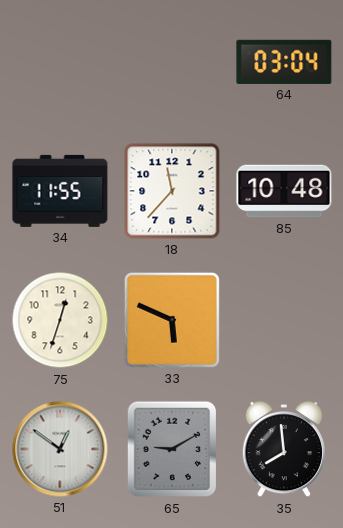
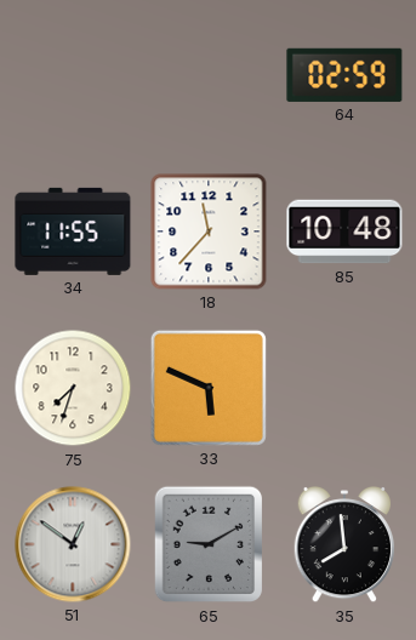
64: 03:04 -> 02:59 (344, 75)
75: 12:33 -> 7:33 (73, 388)
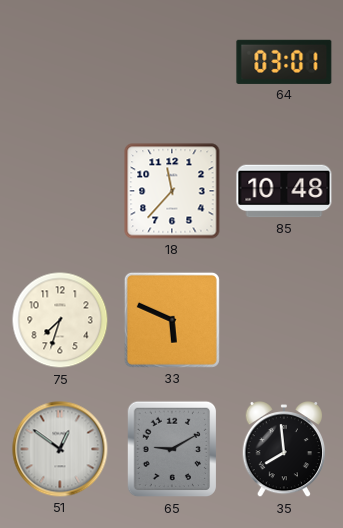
64: 02:59 -> 03:01 (284, 62)
34: 11:55 -> none (73, 232)
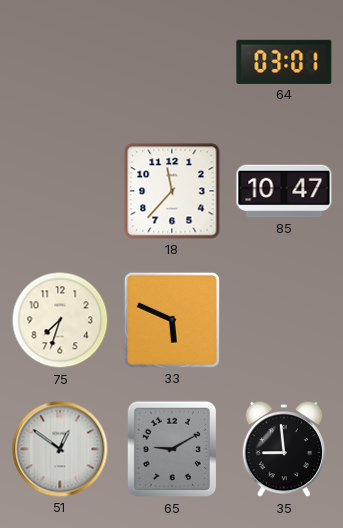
85: 10:48 -> 10:47 (284, 191)
35: 7:59 -> 8:59 (283, 449)
